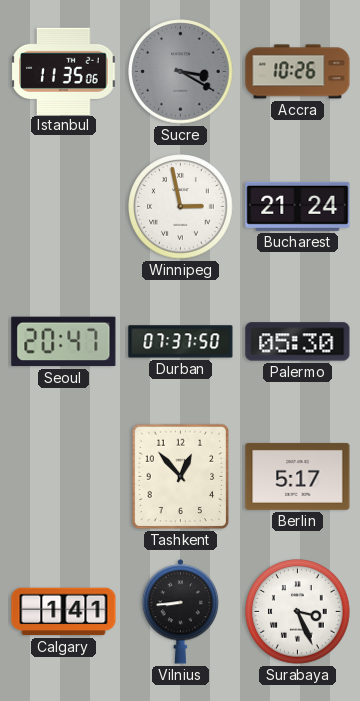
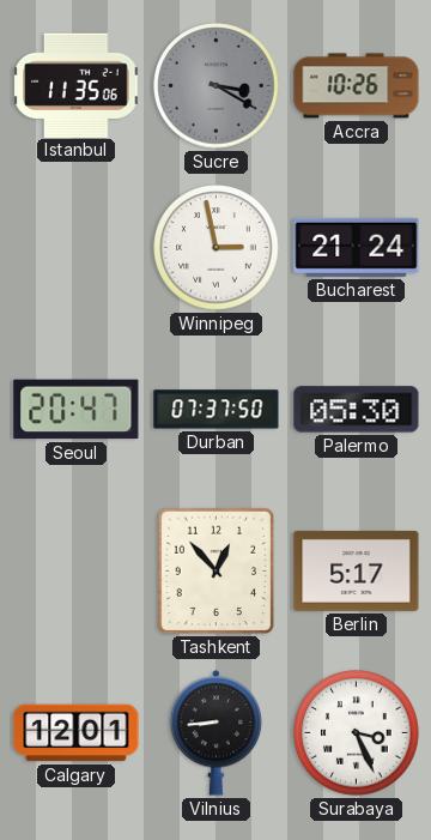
Calgary: 1:41 -> 12:01 (77, 733)
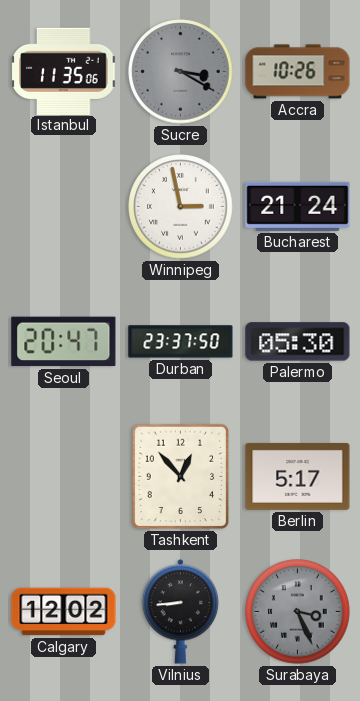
Durban: 07:37 -> 23:37 (181, 342)
Calgary: 12:01 -> 12:02 (64, 612)
Surabaya dial: white -> grey (298, 612)
